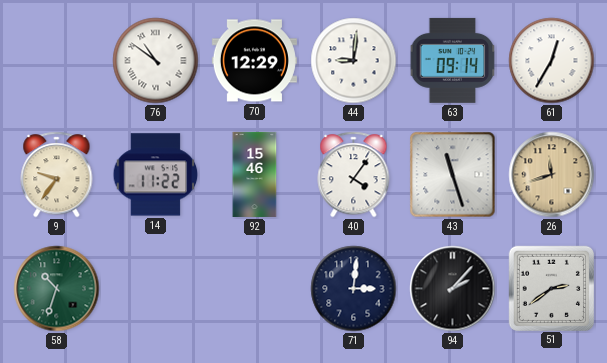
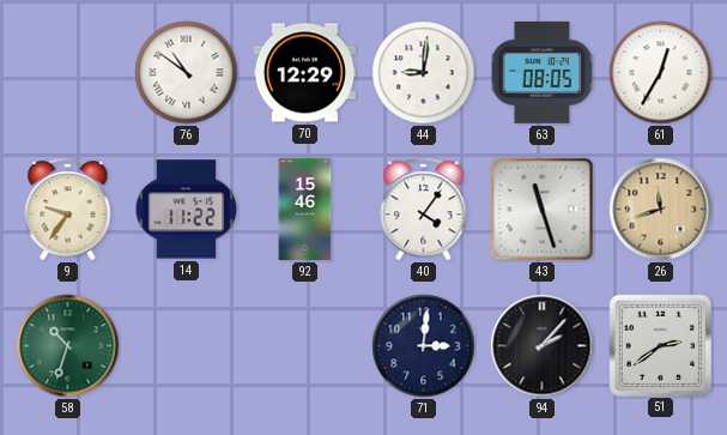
63: 09:14 -> 08:05 (543, 72)
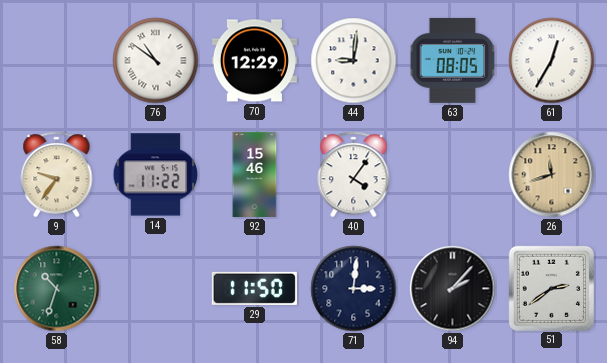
43: 11:27 -> none (543, 210)
29: none -> 11:50 (254, 288)
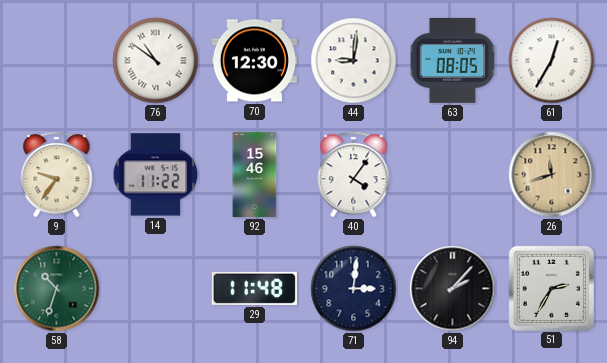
70: 12:29 -> 12:30 (254, 61)
29: 11:50 -> 11:48 (254, 288)
51: 2:39 -> 2:35 (551, 288)
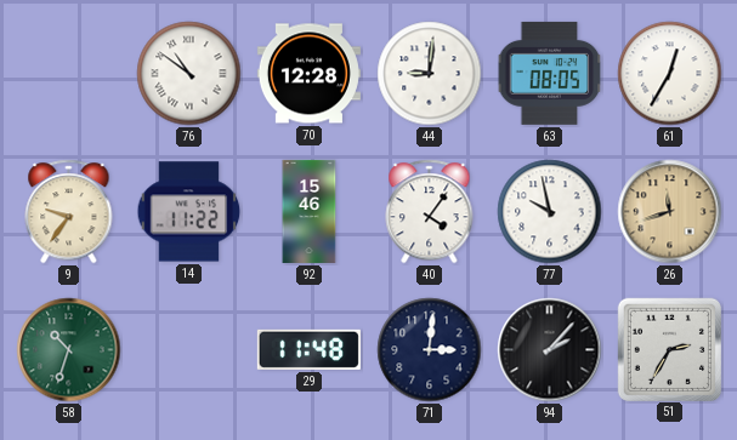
70: 12:30 -> 12:28 (308, 74)
77: none -> 9:58 (550, 212)
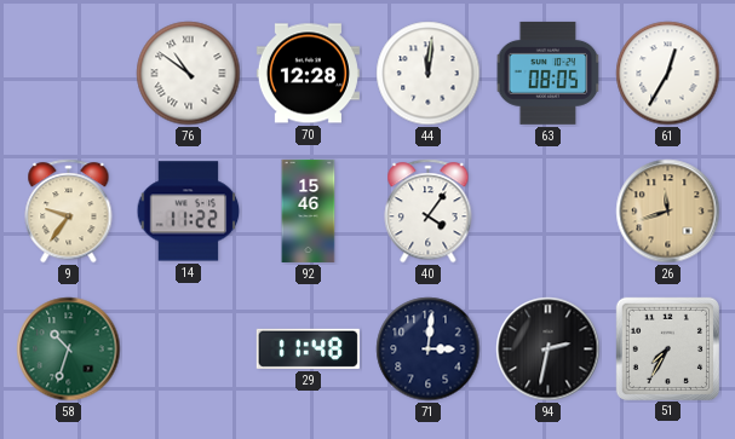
44: 9:01 -> 12:01 (429, 74)
77: 9:58 -> none (550, 212)
94: 2:07 -> 2:32 (549, 350)
51: 2:35 -> 7:35 (667, 348)
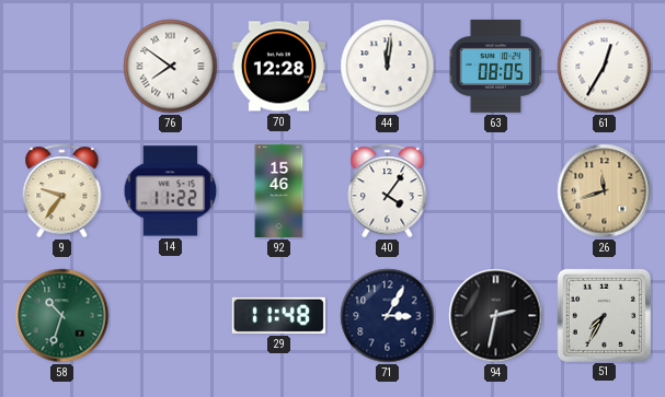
76: 10:51 -> 7:51 (171, 67)
71: 3:01 -> 3:05 (388, 316)
